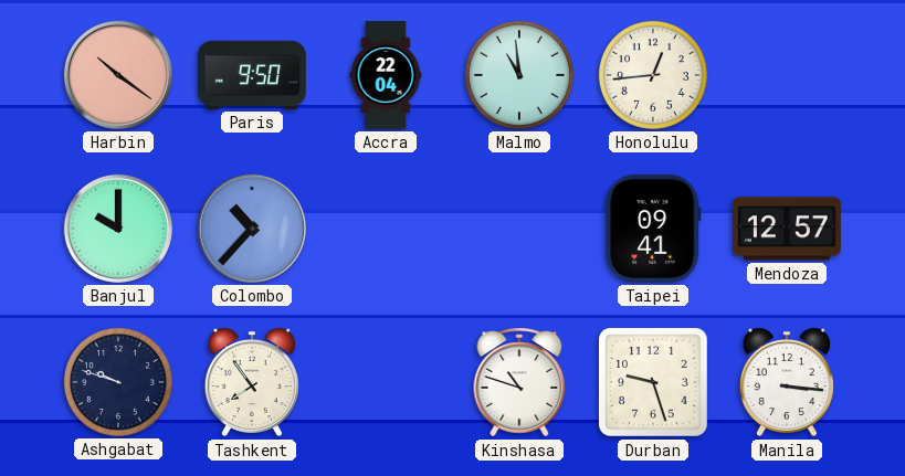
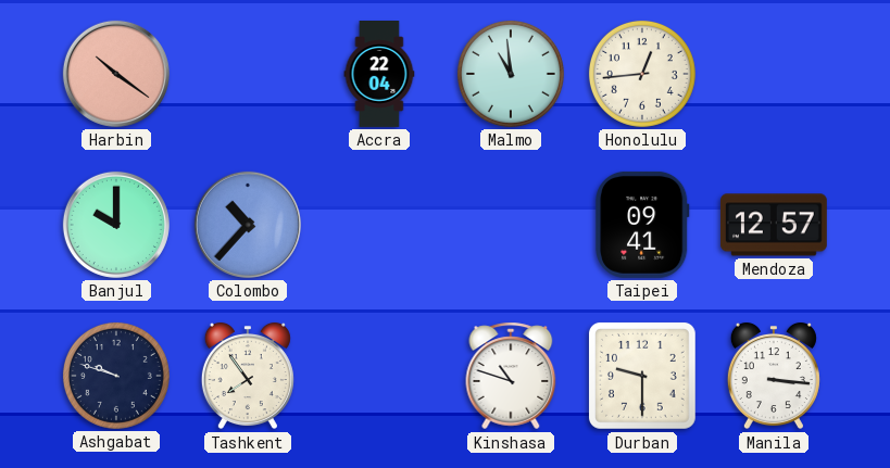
Paris: 9:50 -> none (253, 75)
Durban: 9:27 -> 9:30 (642, 376)
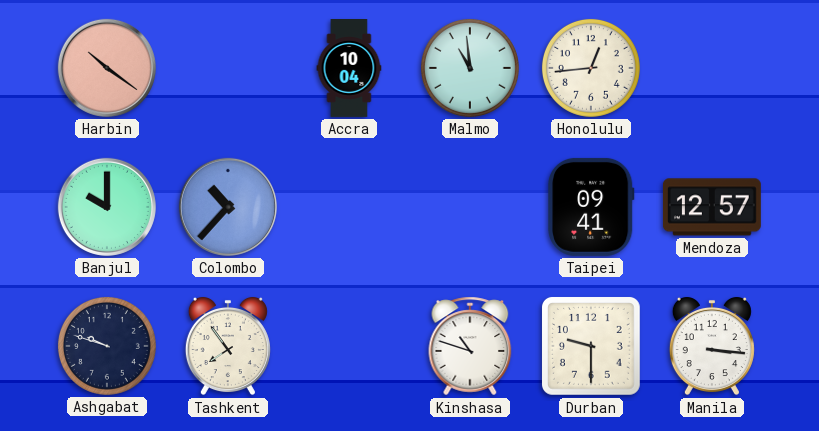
Accra: 22:04 -> 10:04 (349, 69)
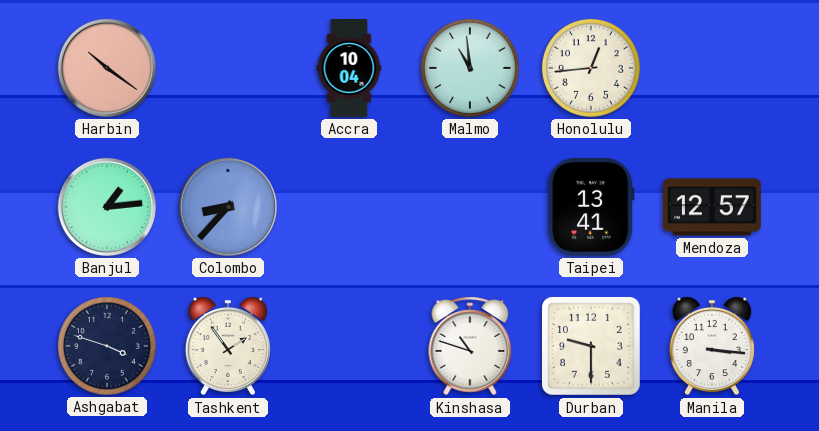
Banjul: 10:00 -> 1:14 (107, 207)
Colombo: 10:37 -> 8:37 (228, 207)
Taipei: 09:41 -> 13:41 (592, 207)
Ashgabat: 9:48 -> 3:48 (107, 346)
Tashkent: 7:54 -> 1:54 (228, 346)
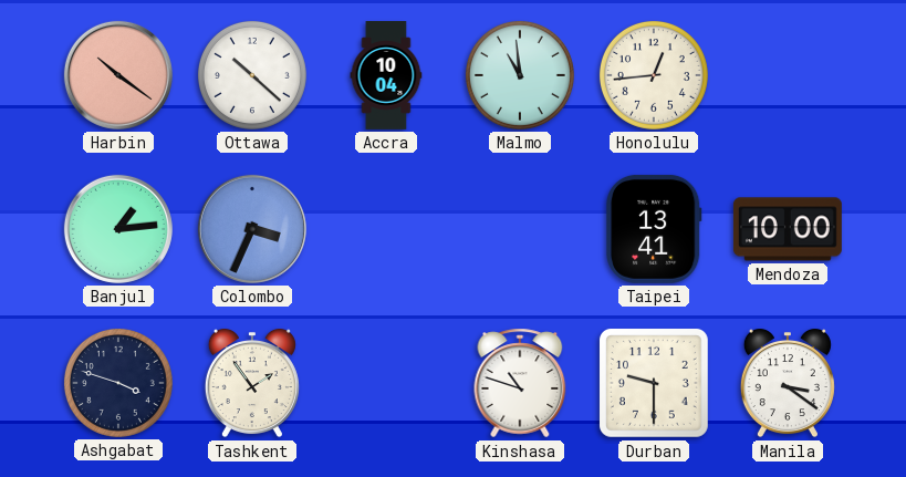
Ottawa: none -> 10:22 (252, 75)
Colombo: 8:37 -> 3:34 (252, 229)
Mendoza: 12:57 -> 10:00 (788, 229)
Manila: 3:16 -> 3:21 (788, 383)
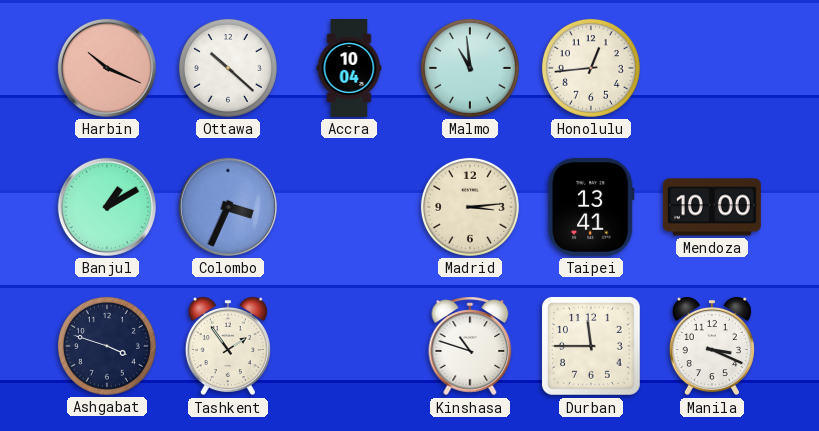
Harbin: 10:21 -> 10:19 (107, 68)
Banjul: 1:14 -> 1:10 (107, 207)
Madrid: none -> 3:14 (470, 207)
Durban: 9:30 -> 11:45 (591, 346)
Manila: 3:21 -> 3:19 (712, 346)
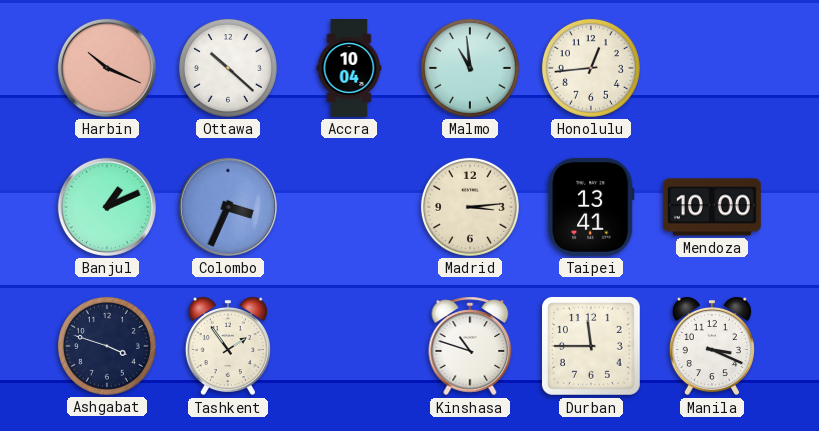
Banjul: 1:10 -> 1:11 (107, 207)
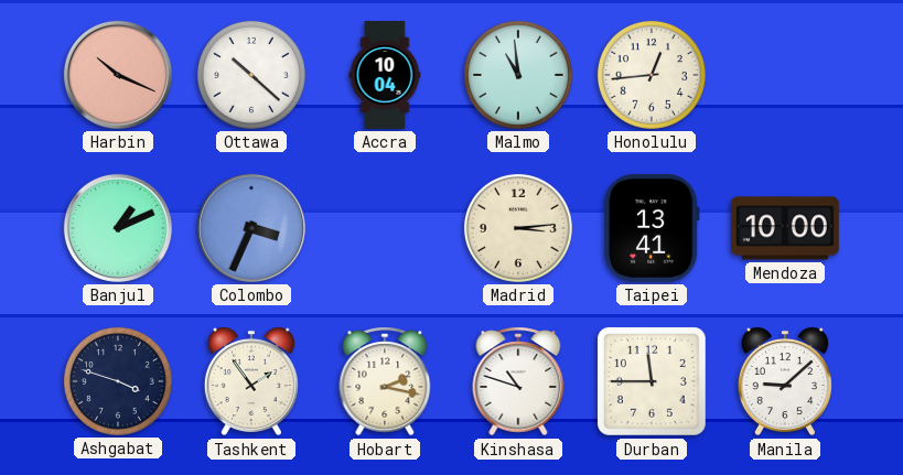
Hobart: none -> 2:17 (385, 381)
Manila: 3:19 -> 9:08 (785, 381)
